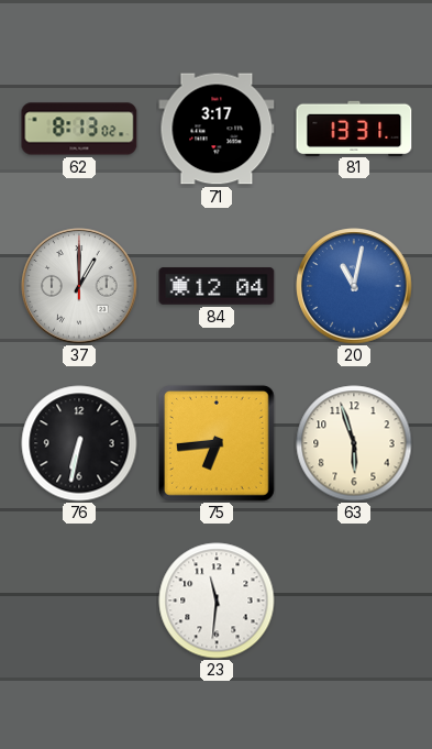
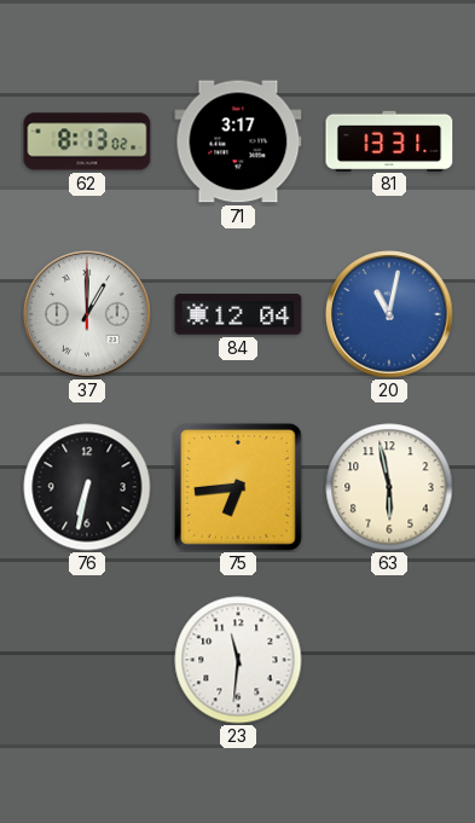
63: 5:57 -> 5:58 (389, 487)
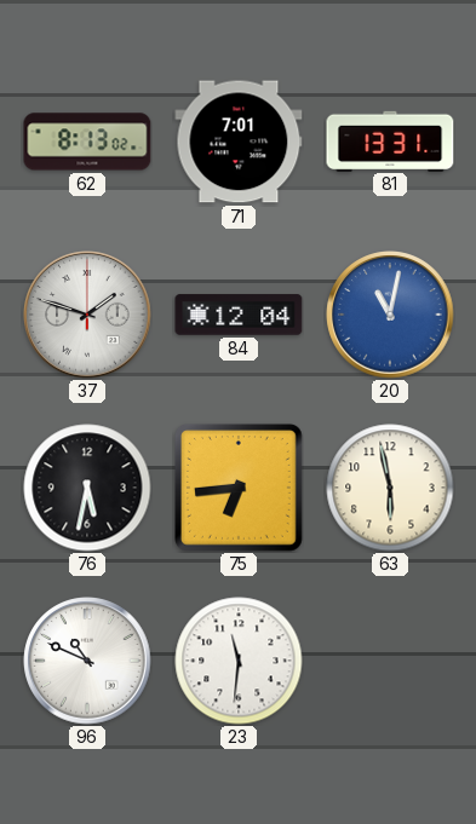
71: 3:17 -> 7:01 (239, 142)
37: 1:00 -> 1:48 (87, 315)
76: 6:32 -> 5:32 (87, 488)
96: none -> 10:49 (87, 661)
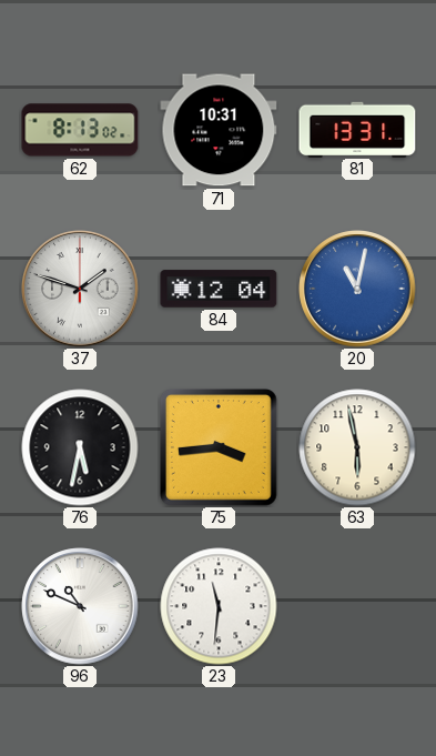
71: 7:01 -> 10:31 (219, 130)
75: 6:44 -> 3:44 (219, 447)
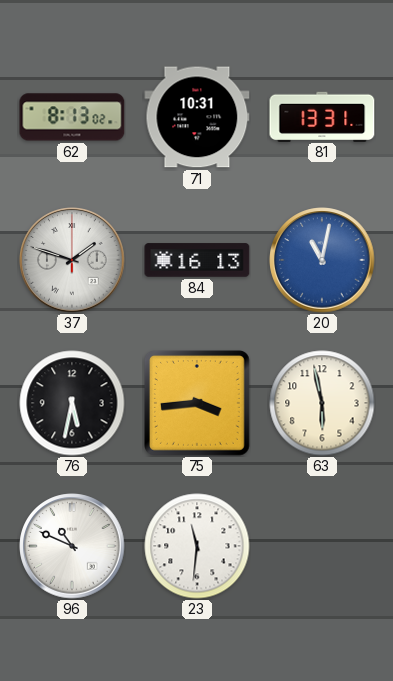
84: 12:04 -> 16:13 (197, 260)
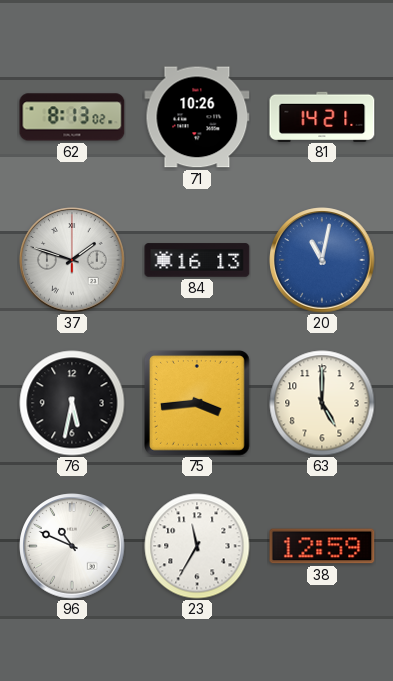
71: 10:31 -> 10:26 (197, 117)
81: 13:31 -> 14:21 (322, 116)
63: 5:58 -> 5:00 (322, 403)
23: 11:31 -> 11:35 (197, 546)
38: none -> 12:59 (322, 546)
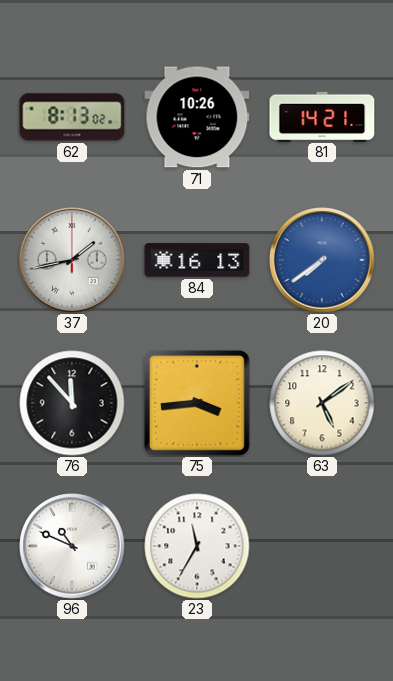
37: 1:48 -> 1:43 (72, 260)
20: 11:02 -> 7:39 (322, 260)
76: 5:32 -> 11:53 (72, 403)
63: 5:00 -> 5:09 (322, 403)
38: 12:59 -> none (322, 546)
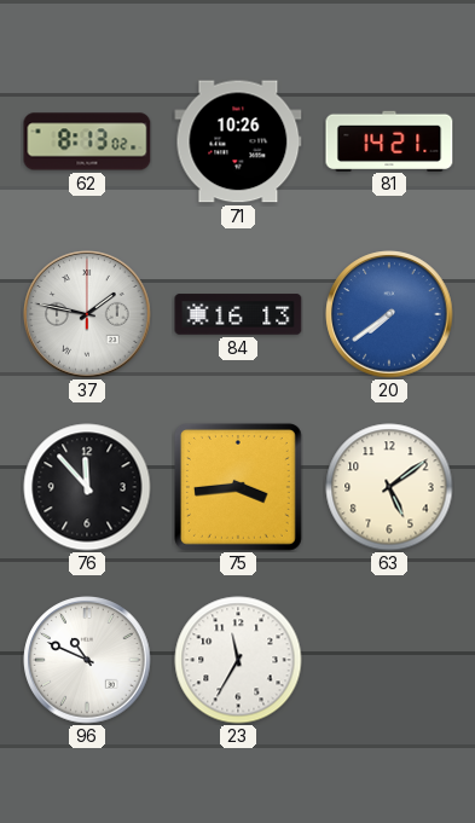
37: 1:43 -> 1:47 (87, 314)
